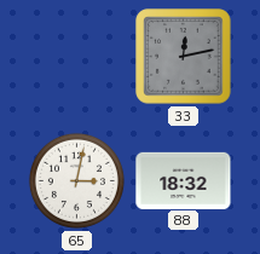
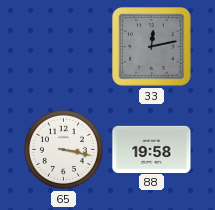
65: 3:02 -> 3:17 (63, 149)
88: 18:32 -> 19:58 (152, 149)
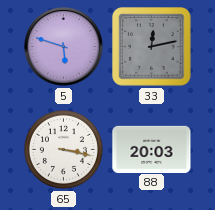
5: none -> 5:48 (64, 47)
88: 19:58 -> 20:03 (152, 149)
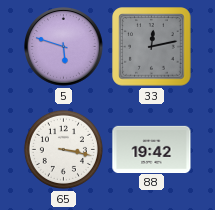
88: 20:03 -> 19:42 (152, 149)
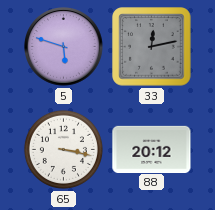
88: 19:42 -> 20:12 (152, 149)
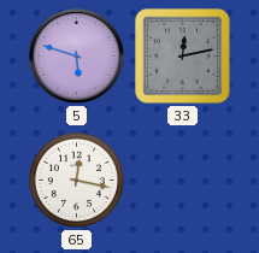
65: 3:17 -> 12:17 (76, 180)
88: 20:12 -> none (152, 149)
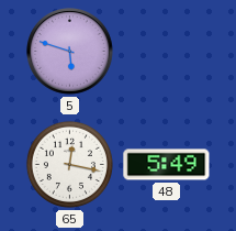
33: 12:13 -> none (183, 57)
48: none -> 5:49 (167, 165)
